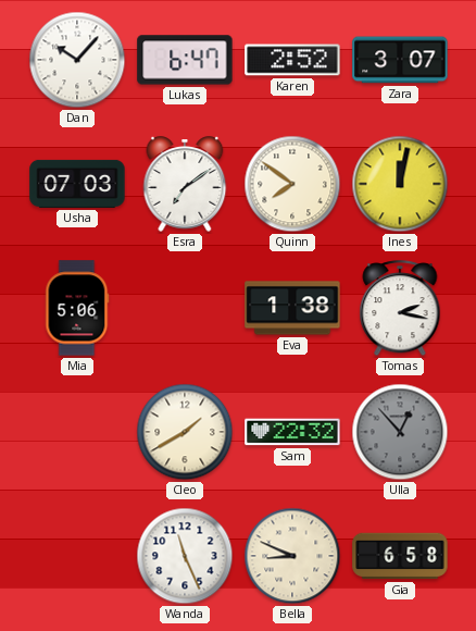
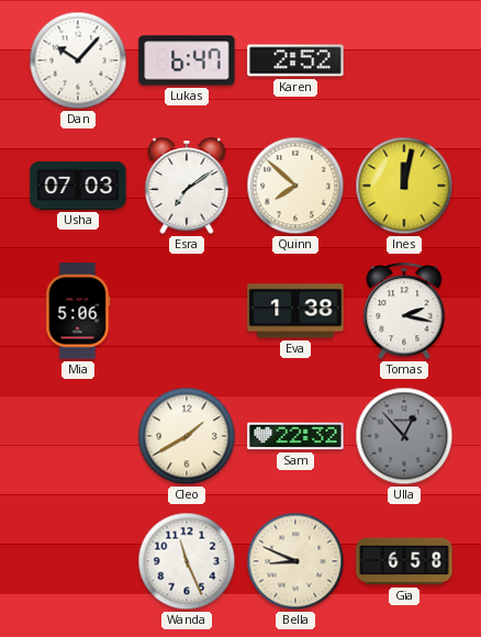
Zara: 3:07 -> none (400, 60)
Quinn: 7:51 -> 7:52 (295, 186)
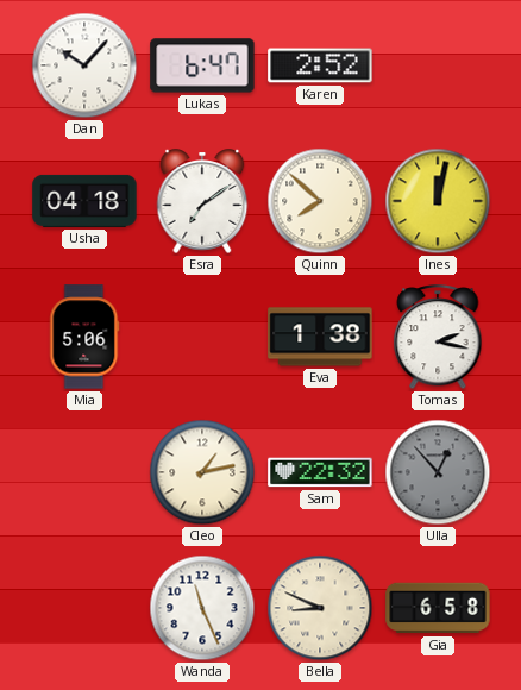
Usha: 07:03 -> 04:18 (84, 201)
Cleo: 1:40 -> 1:13 (202, 472)
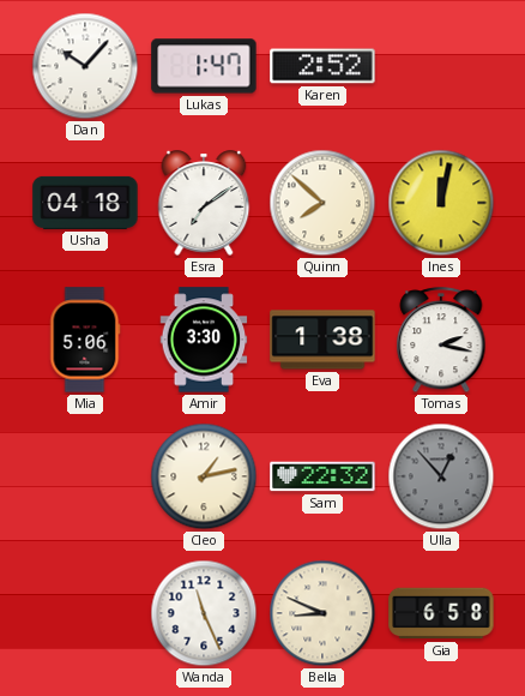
Lukas: 6:47 -> 1:47 (204, 66)
Amir: none -> 3:30 (204, 340)
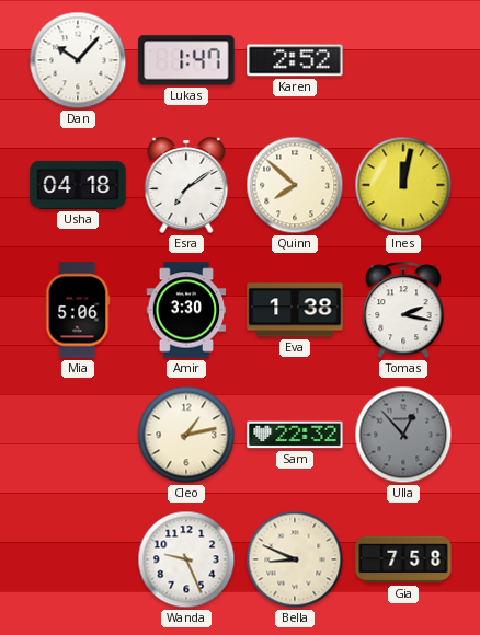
Wanda: 11:26 -> 9:26 (186, 559)
Gia: 6:58 -> 7:58 (403, 559)
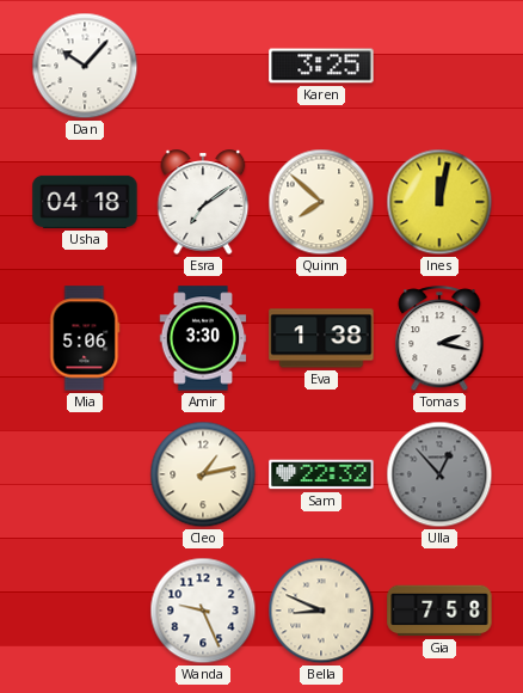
Lukas: 1:47 -> none (186, 60)
Karen: 2:52 -> 3:25 (321, 66)
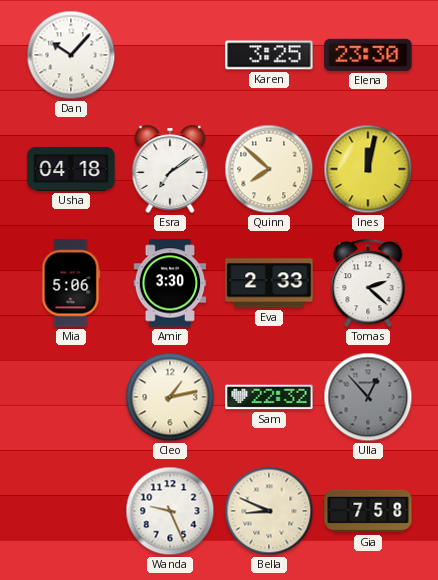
Elena: none -> 23:30 (368, 55)
Eva: 1:38 -> 2:33 (269, 283)
Tomas: 2:17 -> 2:22 (368, 284)
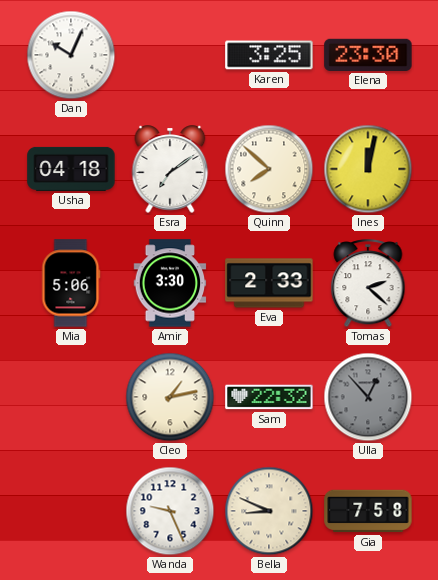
Dan: 10:07 -> 10:04 (71, 55)
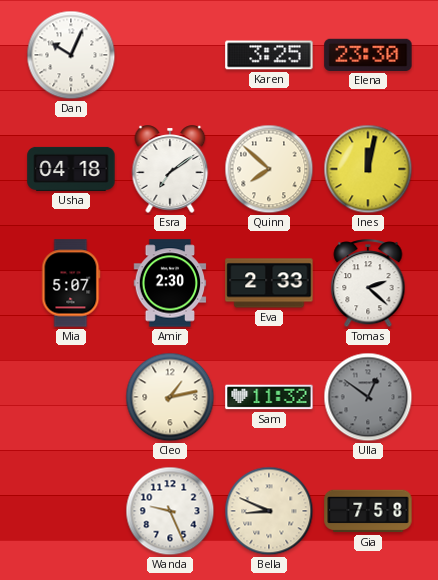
Mia: 5:06 -> 5:07 (71, 283)
Amir: 3:30 -> 2:30 (170, 283)
Sam: 22:32 -> 11:32 (269, 397)
Ulla: 12:53 -> 12:51 (368, 397)
